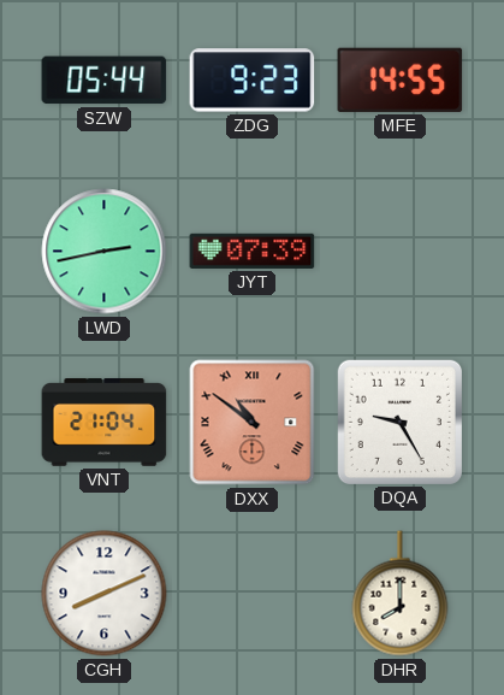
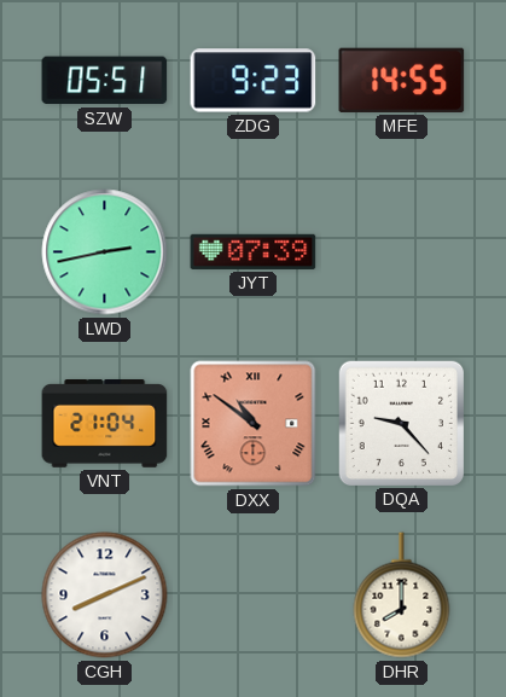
SZW: 05:44 -> 05:51 (105, 81)
DQA: 9:25 -> 9:23 (401, 423)
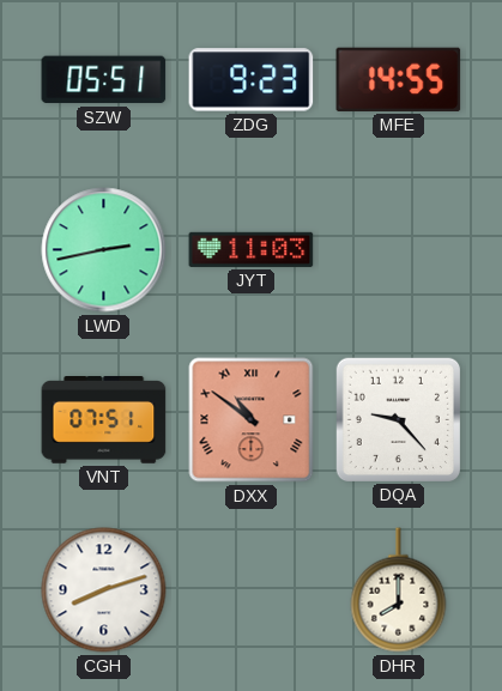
JYT: 07:39 -> 11:03 (252, 249)
VNT: 21:04 -> 07:51 (104, 420)
CGH: 8:11 -> 8:12 (104, 590)
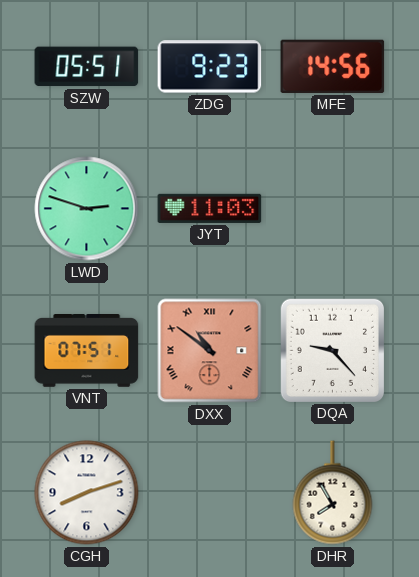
MFE: 14:55 -> 14:56 (333, 66)
LWD: 2:43 -> 2:48 (87, 209)
DHR: 8:00 -> 7:55 (333, 493)
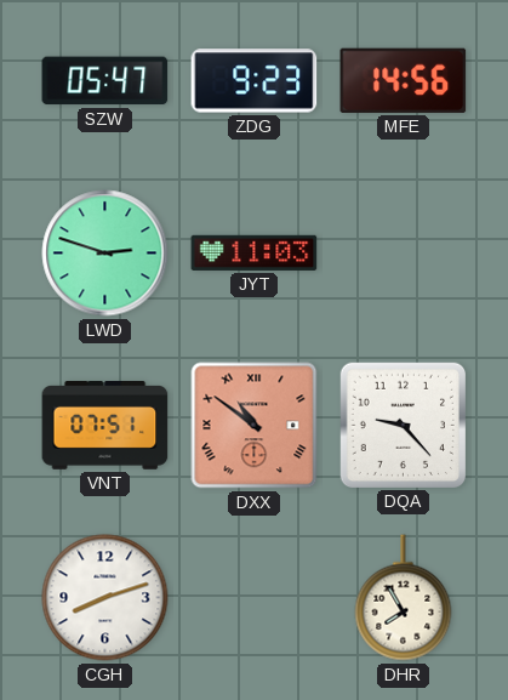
SZW: 05:51 -> 05:47 (105, 81)
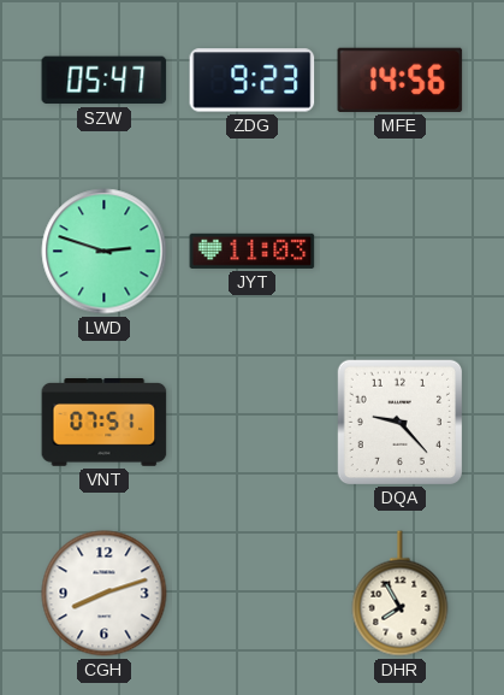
DXX: 10:51 -> none (255, 426)
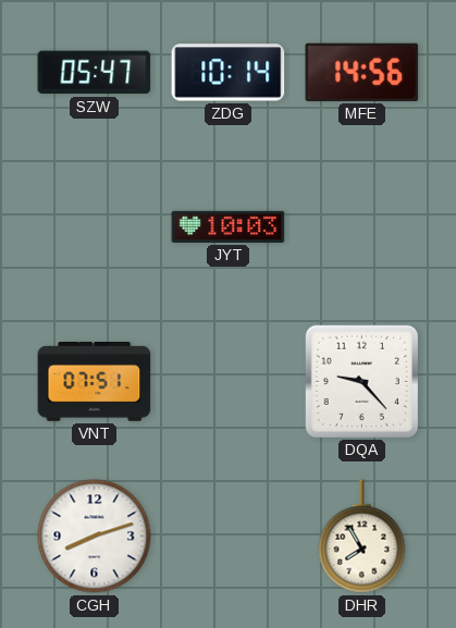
ZDG: 9:23 -> 10:14 (229, 73)
LWD: 2:48 -> none (105, 252)
JYT: 11:03 -> 10:03 (229, 226)
